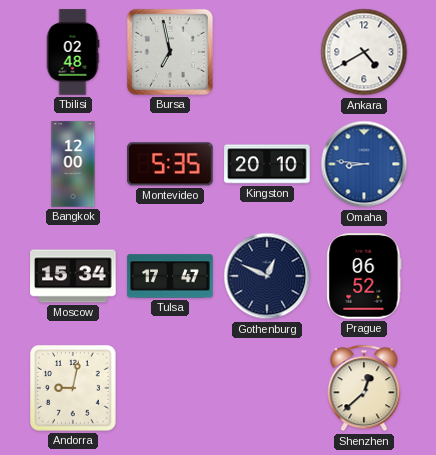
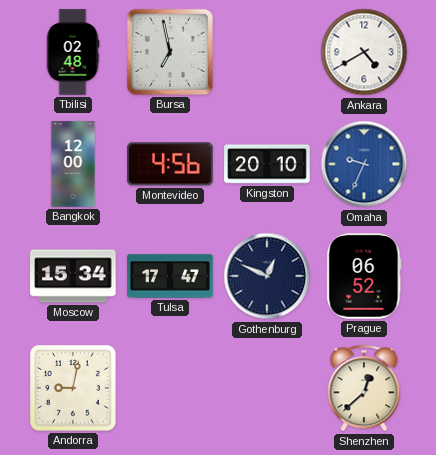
Montevideo: 5:35 -> 4:56 (170, 164)
Omaha: 8:46 -> 9:34 (364, 164)
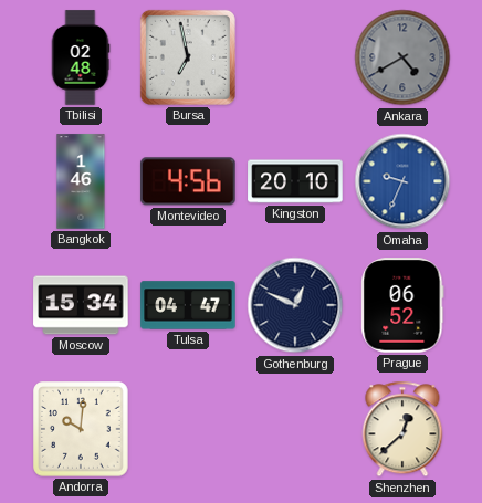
Ankara dial: white -> grey (402, 57)
Bangkok: 12:00 -> 1:46 (81, 181)
Tulsa: 17:47 -> 04:47 (188, 305)
Andorra: 9:02 -> 10:01 (81, 429)
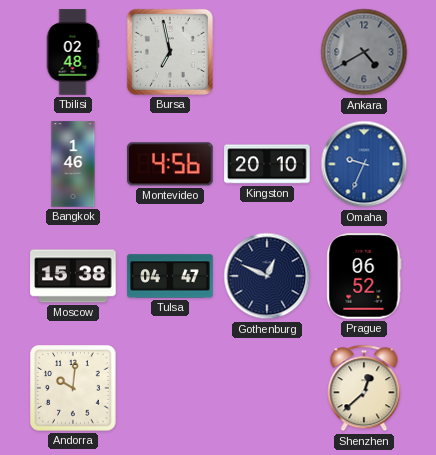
Moscow: 15:34 -> 15:38 (73, 276)
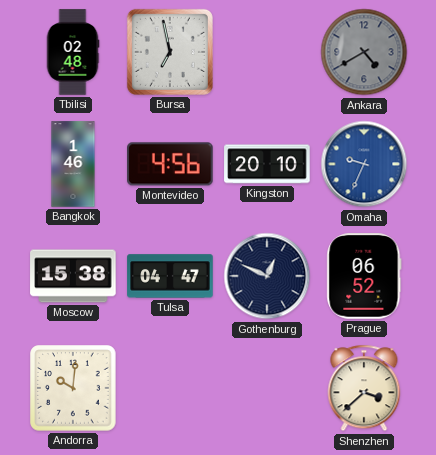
Shenzhen: 12:38 -> 3:38 (364, 388)
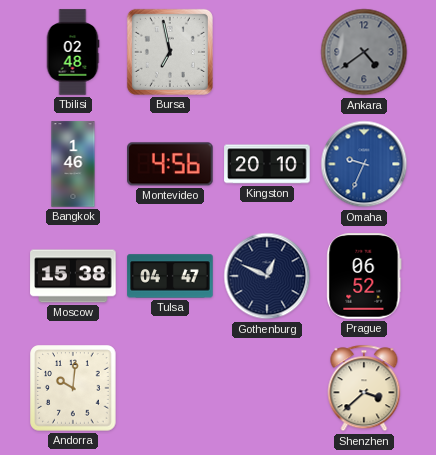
Ankara: 4:40 -> 4:39 (364, 52)
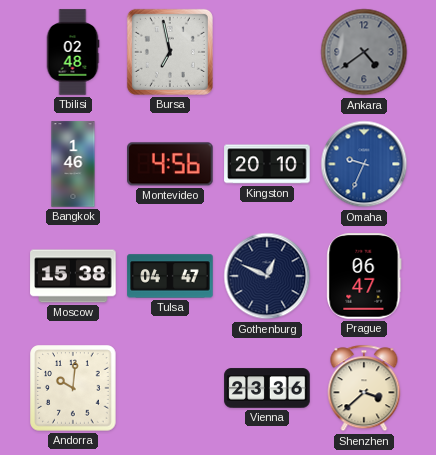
Prague: 06:52 -> 06:47 (364, 276)
Vienna: none -> 23:36 (267, 388)
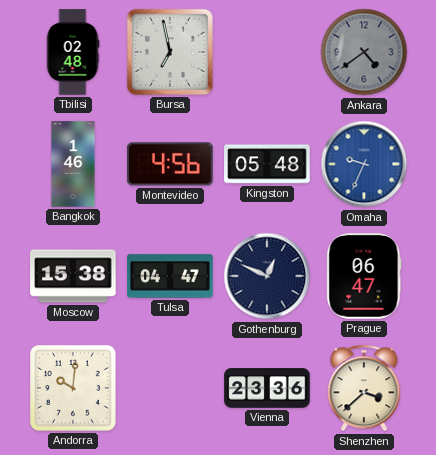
Kingston: 20:10 -> 05:48 (267, 164)
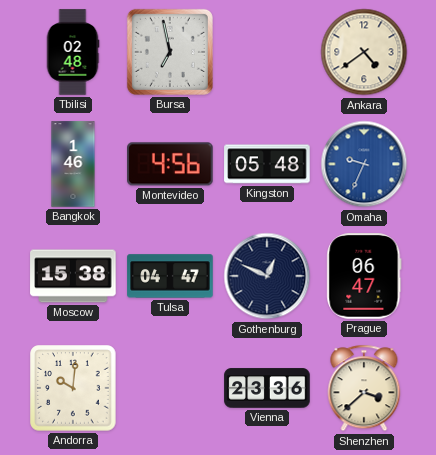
Ankara dial: grey -> cream (364, 52)
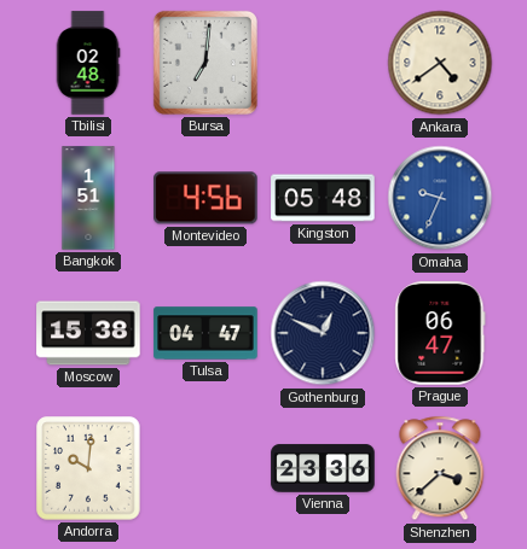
Bursa: 6:58 -> 7:01 (205, 63)
Bangkok: 1:46 -> 1:51 (88, 198)
